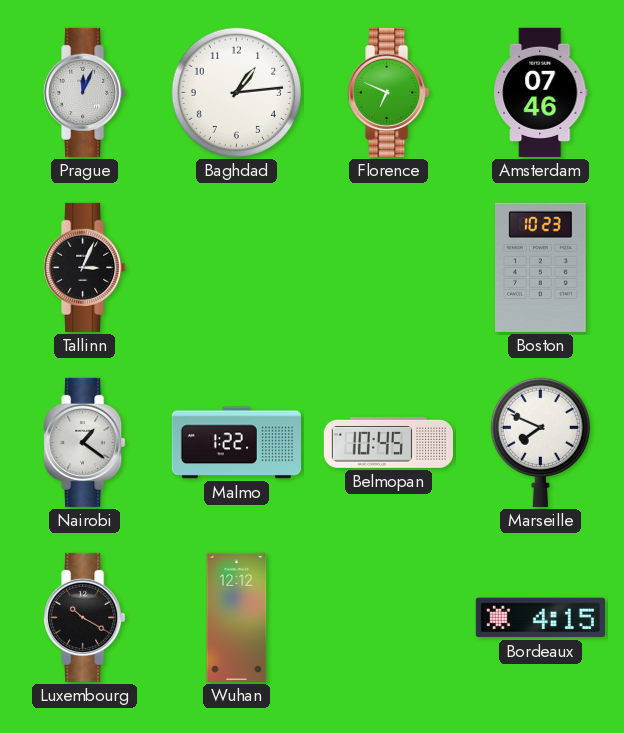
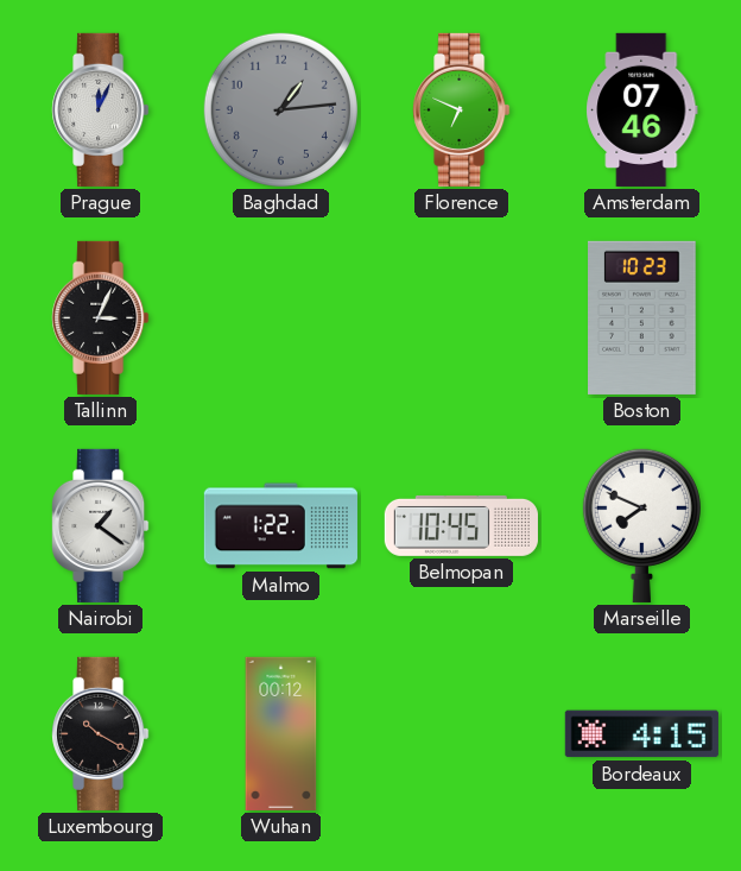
Baghdad dial: white -> grey (280, 109)
Wuhan: 12:12 -> 00:12 (281, 733)
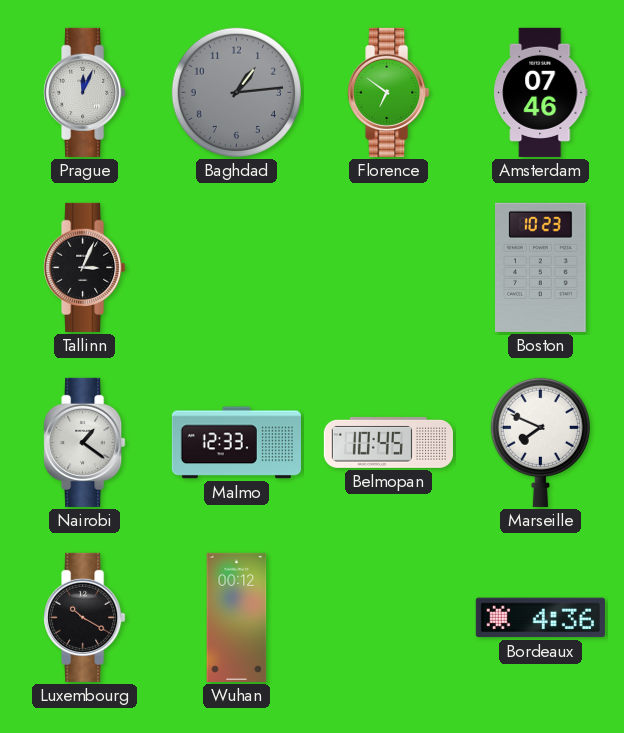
Florence: 6:49 -> 6:51 (389, 92)
Malmo: 1:22 -> 12:33 (236, 443)
Bordeaux: 4:15 -> 4:36 (540, 618)
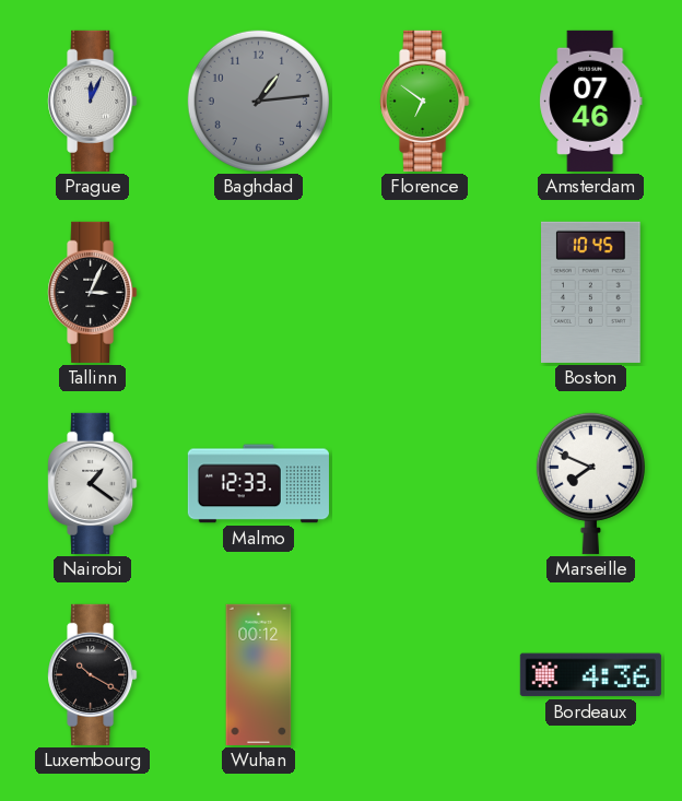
Boston: 10:23 -> 10:45 (591, 292)
Belmopan: 10:45 -> none (388, 442)
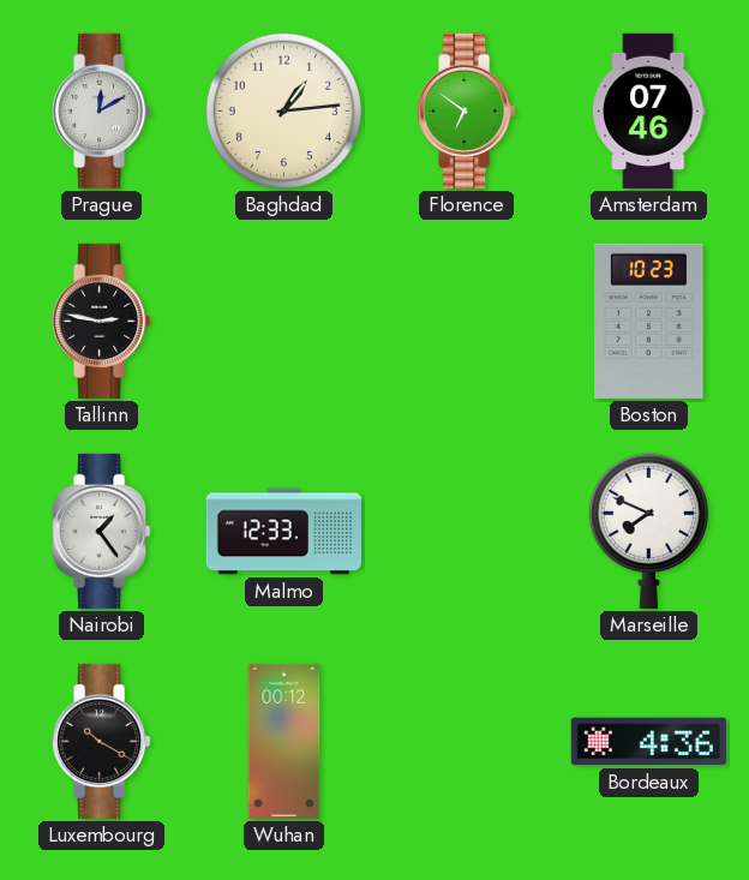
Prague: 12:04 -> 12:10 (102, 110)
Baghdad dial: grey -> cream (283, 110)
Tallinn: 3:04 -> 2:47 (102, 321)
Boston: 10:45 -> 10:23 (649, 321)
Nairobi: 1:21 -> 1:24 (102, 531)
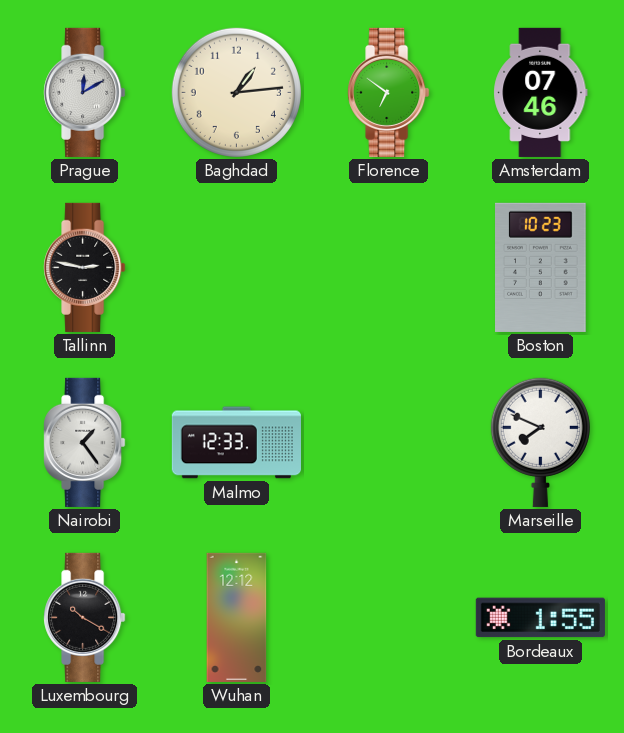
Wuhan: 00:12 -> 12:12 (237, 617)
Bordeaux: 4:36 -> 1:55 (540, 618)
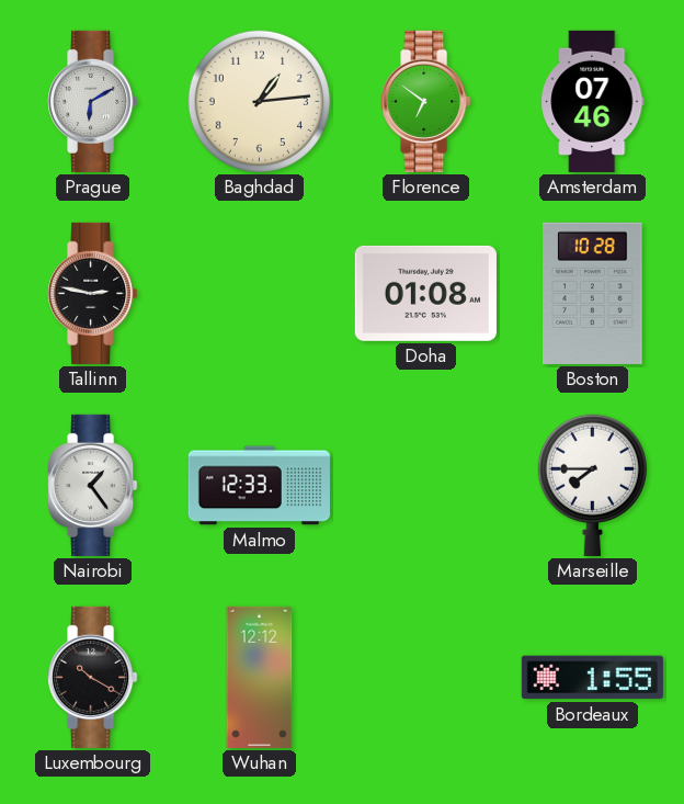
Prague: 12:10 -> 6:10 (93, 101)
Doha: none -> 01:08 (425, 293)
Boston: 10:23 -> 10:28 (593, 293)
Marseille: 7:49 -> 7:45 (592, 485)
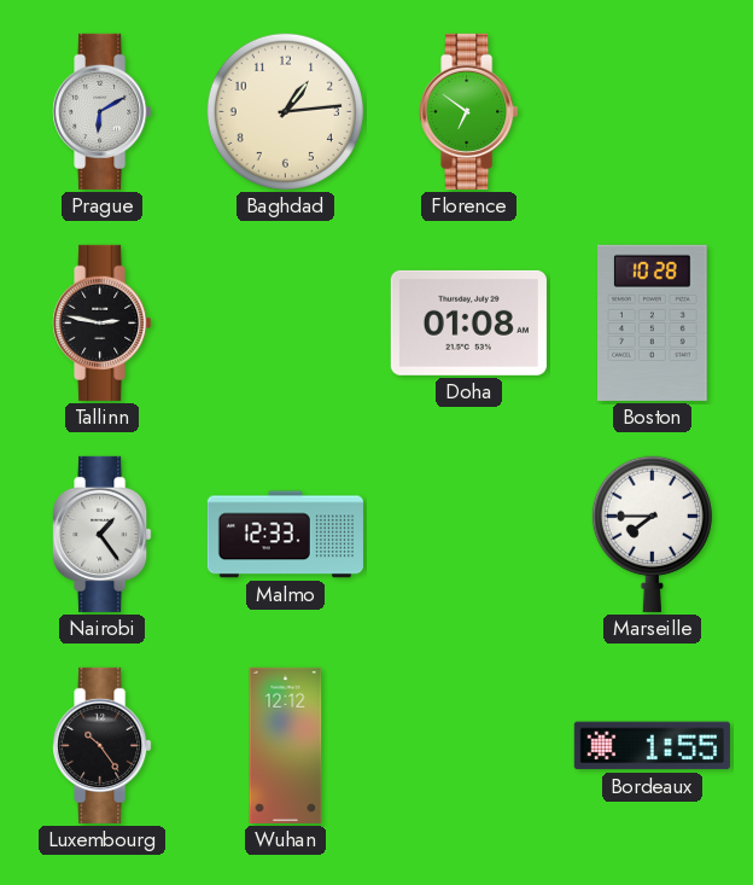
Amsterdam: 07:46 -> none (593, 101)
Luxembourg: 10:20 -> 10:24 (103, 745)
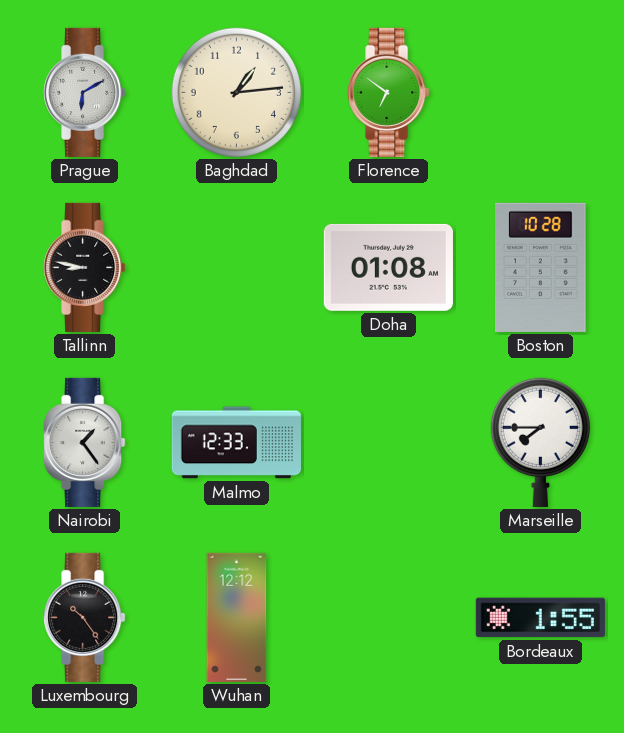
Tallinn: 2:47 -> 8:47 (85, 267)
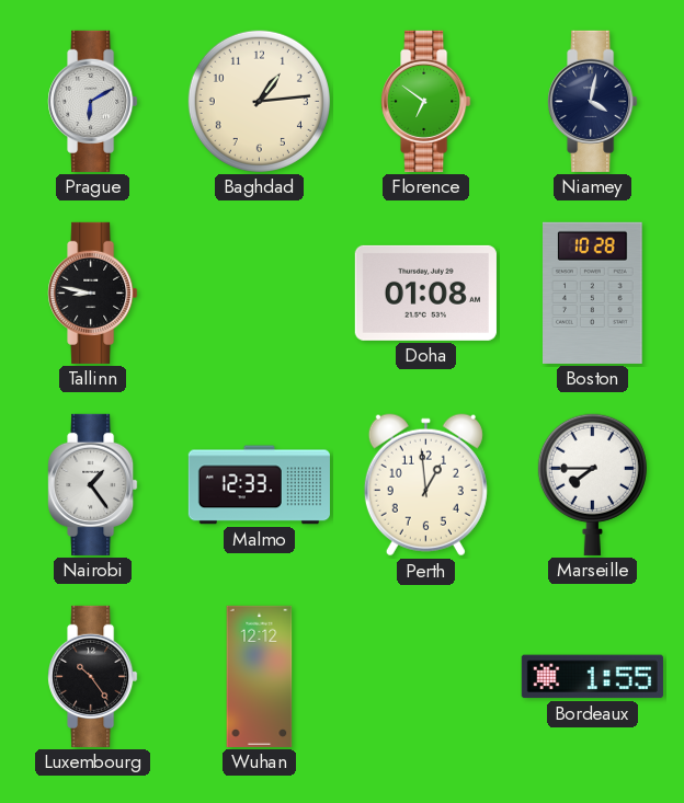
Niamey: none -> 4:02 (593, 101)
Perth: none -> 12:59 (425, 485)
